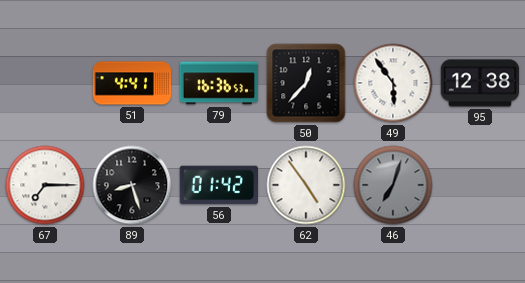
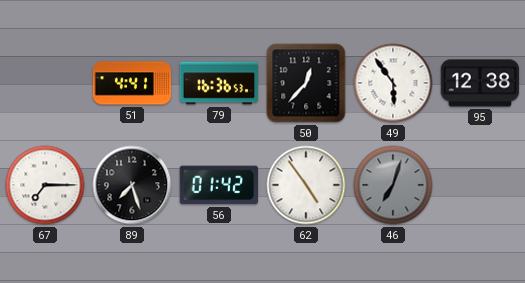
89: 8:27 -> 7:27 (132, 185)
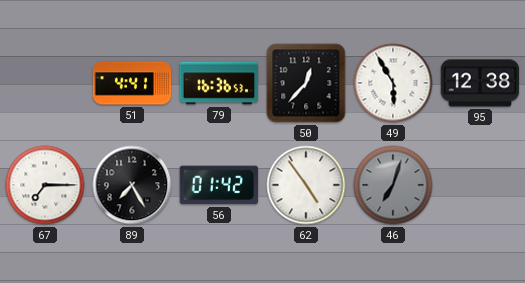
49: 5:54 -> 5:55 (393, 83)
89: 7:27 -> 7:25 (132, 185)
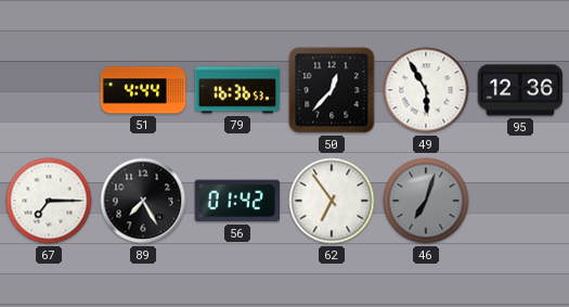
51: 4:41 -> 4:44 (143, 90)
95: 12:38 -> 12:36 (520, 90)
62: 4:54 -> 6:54 (332, 201)
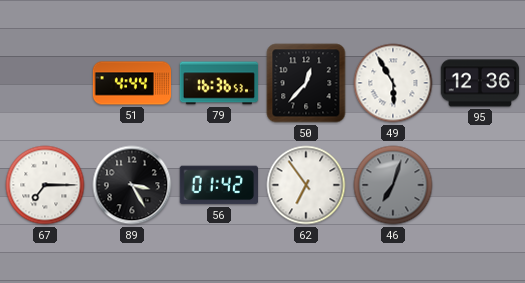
89: 7:25 -> 3:25 (132, 185)
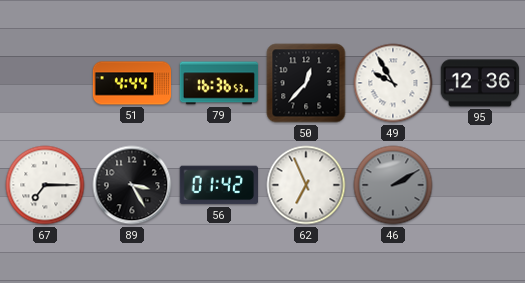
49: 5:55 -> 9:55 (393, 83)
62: 6:54 -> 6:56 (306, 185)
46: 7:03 -> 2:10 (393, 185)
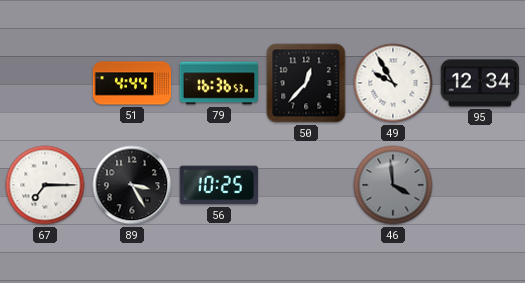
95: 12:36 -> 12:34 (480, 83)
56: 01:42 -> 10:25 (218, 185)
62: 6:56 -> none (306, 185)
46: 2:10 -> 3:59 (393, 185)
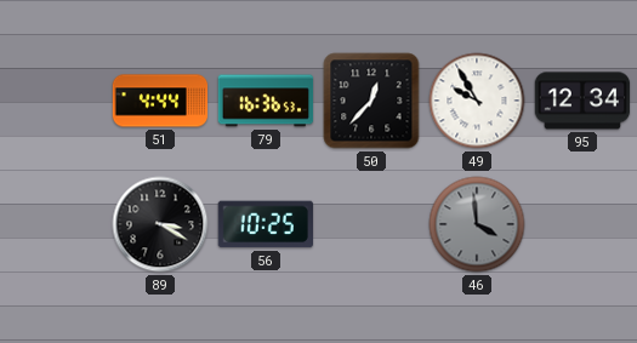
67: 7:15 -> none (45, 185)
89: 3:25 -> 3:20 (160, 224)
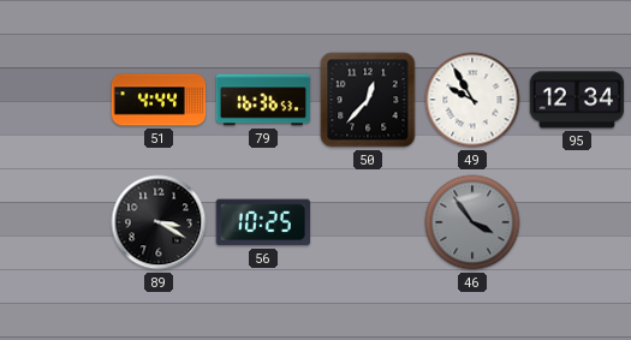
46: 3:59 -> 3:54 (472, 222)
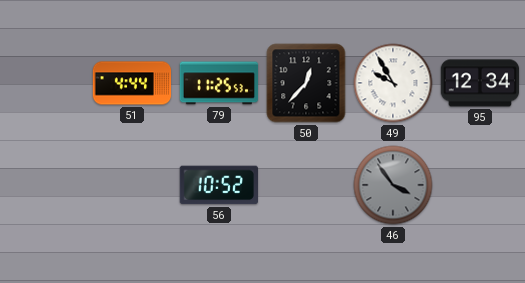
79: 16:36 -> 11:25 (219, 83)
89: 3:20 -> none (159, 222)
56: 10:25 -> 10:52 (218, 185)
